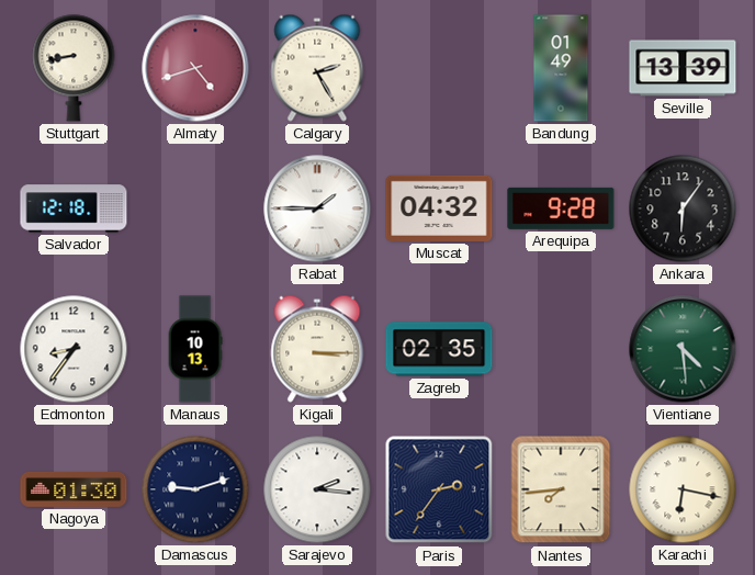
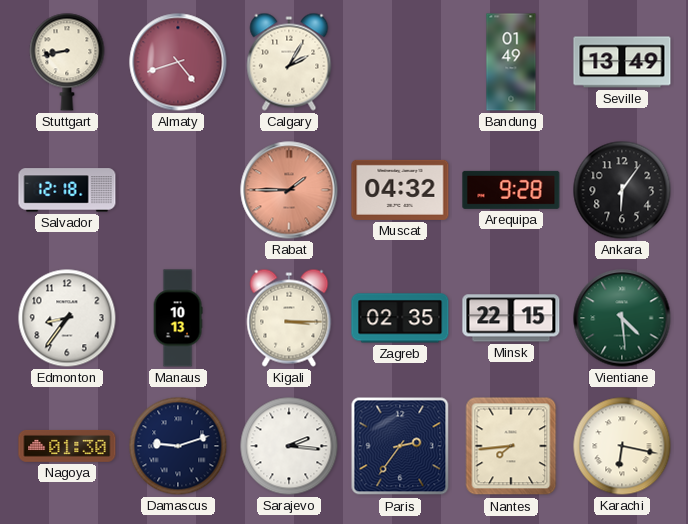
Calgary: 2:25 -> 2:05 (289, 62)
Seville: 13:39 -> 13:49 (622, 62)
Rabat dial: white -> salmon (289, 190)
Minsk: none -> 22:15 (511, 318)
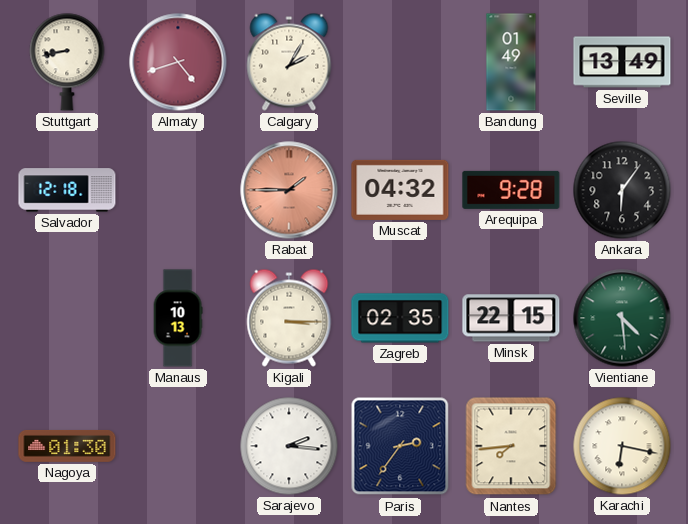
Edmonton: 8:36 -> none (67, 318)
Damascus: 9:12 -> none (178, 446)
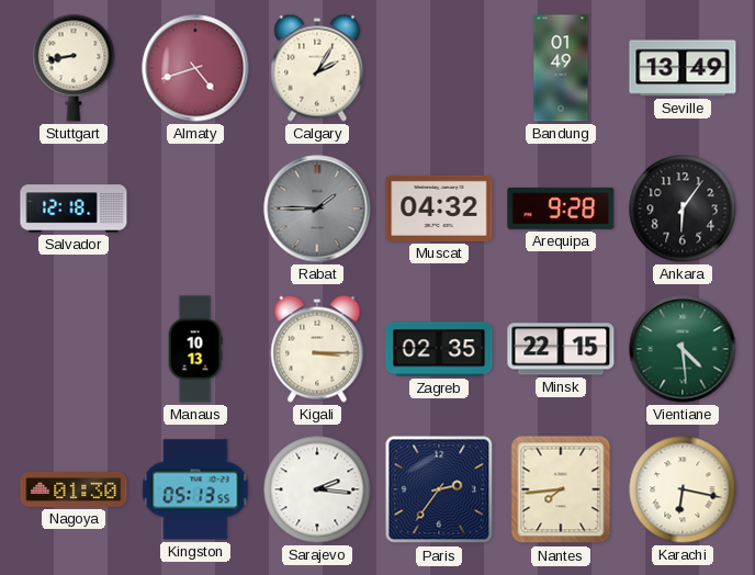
Rabat dial: salmon -> grey (317, 208)
Kingston: none -> 05:13 (195, 489)
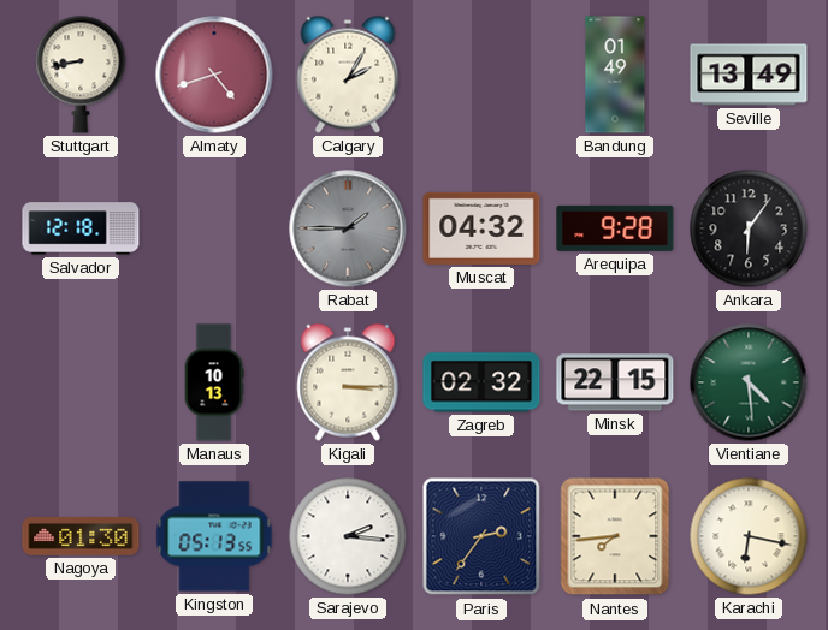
Zagreb: 02:35 -> 02:32 (481, 382)
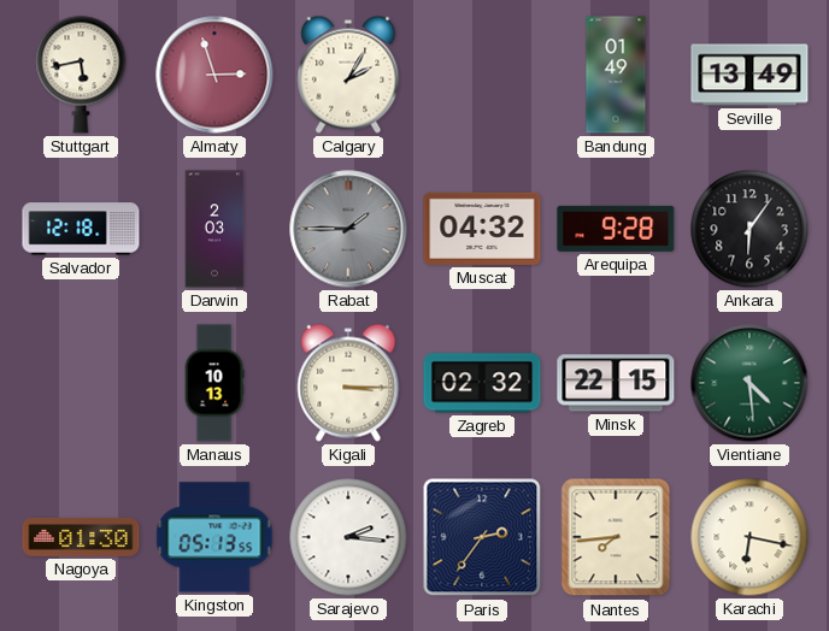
Stuttgart: 8:43 -> 5:43 (81, 75)
Almaty: 4:42 -> 2:57 (214, 75)
Darwin: none -> 2:03 (214, 229)
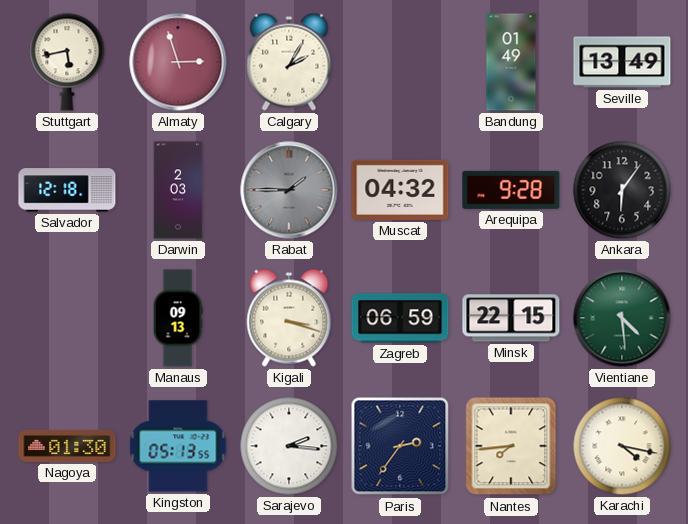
Manaus: 10:13 -> 09:13 (178, 318)
Kigali: 3:15 -> 3:18 (289, 318)
Zagreb: 02:32 -> 06:59 (400, 318)
Karachi: 6:17 -> 4:17 (622, 446)
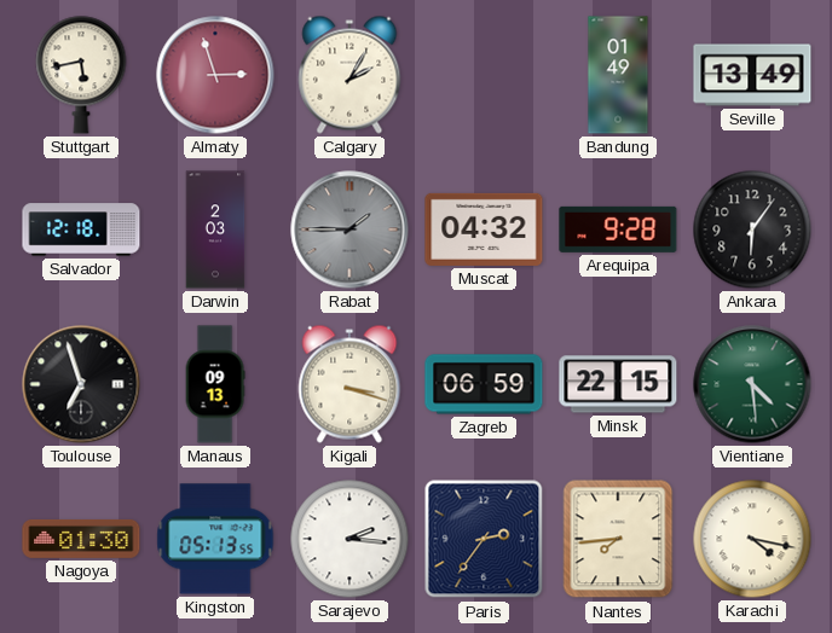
Toulouse: none -> 6:57 (81, 384)
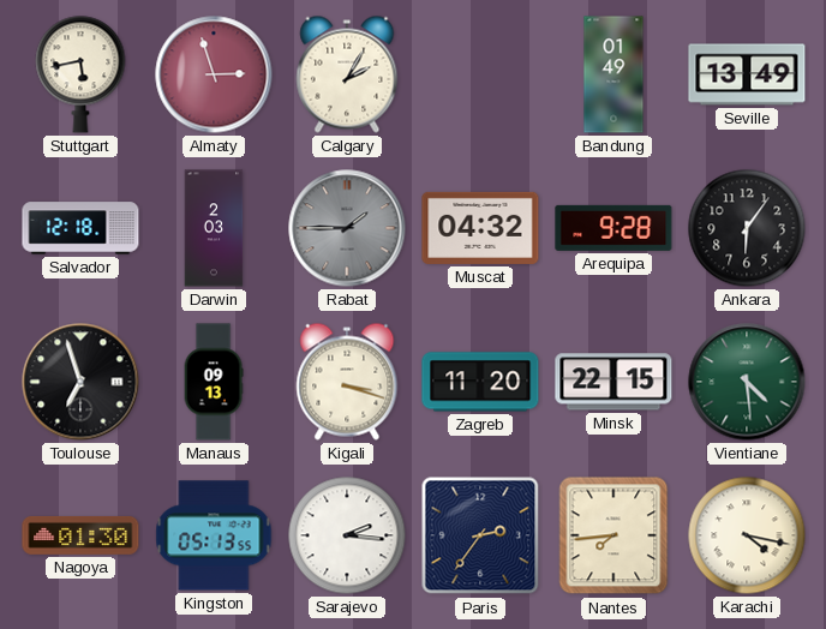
Zagreb: 06:59 -> 11:20 (480, 382)
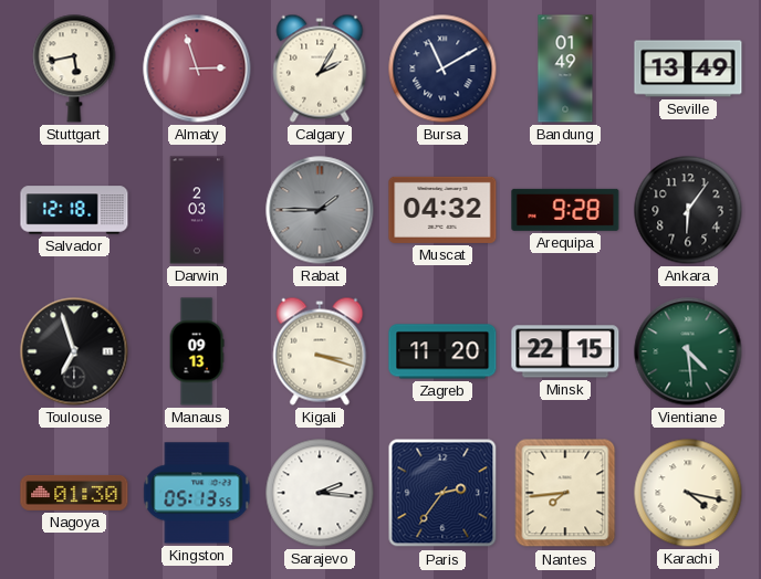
Bursa: none -> 11:10 (442, 69)
